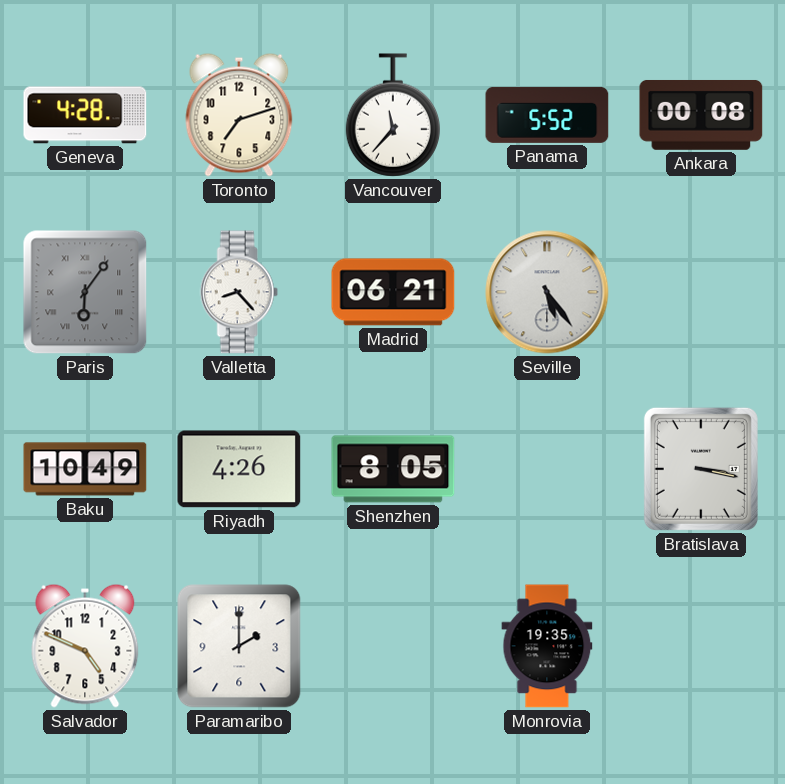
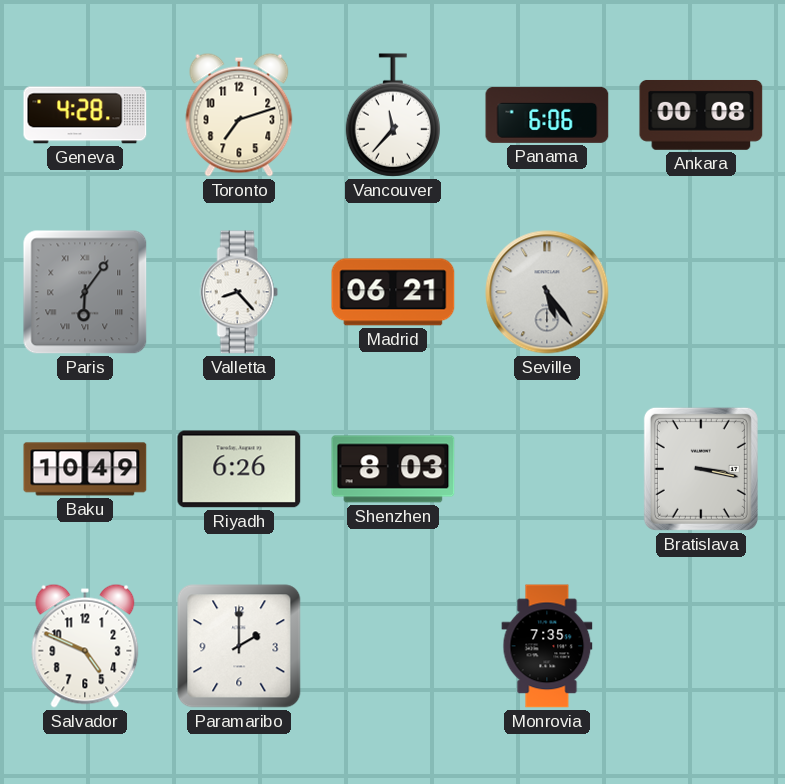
Panama: 5:52 -> 6:06 (547, 115)
Riyadh: 4:26 -> 6:26 (239, 469)
Shenzhen: 8:05 -> 8:03 (393, 469)
Monrovia: 19:35 -> 7:35 (547, 646)
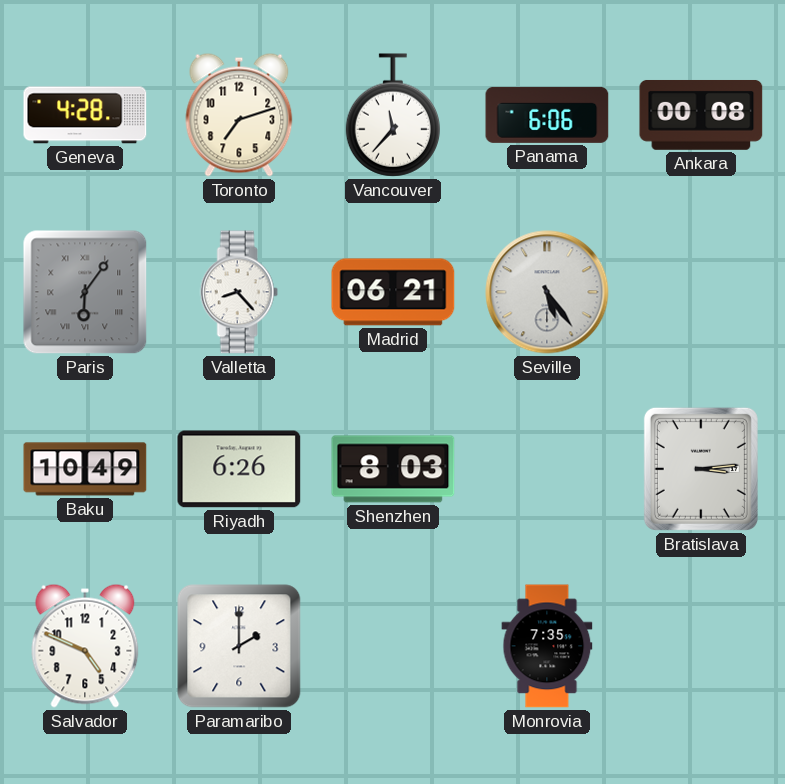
Bratislava: 3:17 -> 3:14 (701, 469)
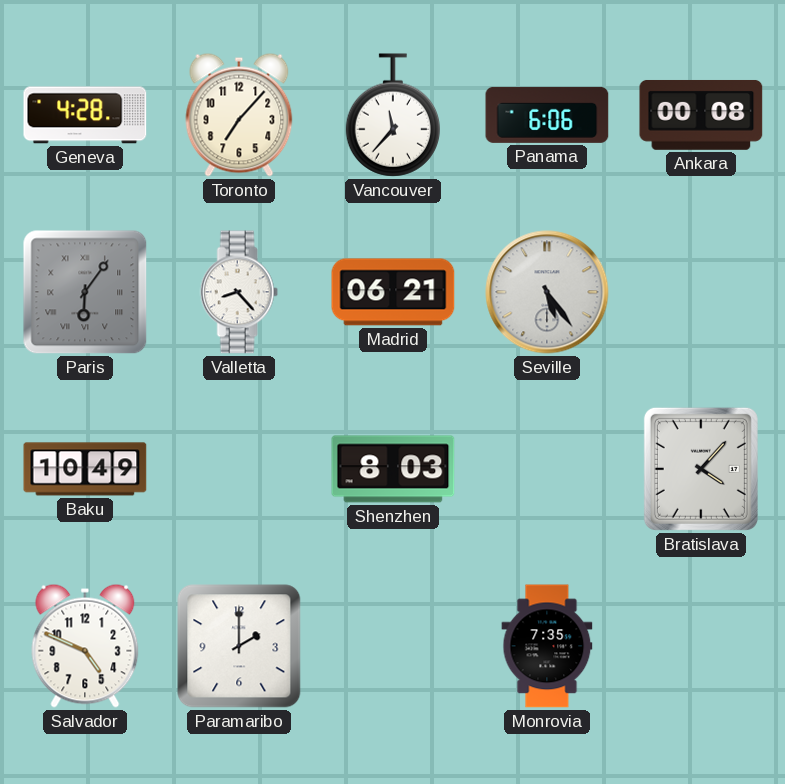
Toronto: 7:12 -> 7:07 (239, 115)
Riyadh: 6:26 -> none (239, 469)
Bratislava: 3:14 -> 4:07 (701, 469)
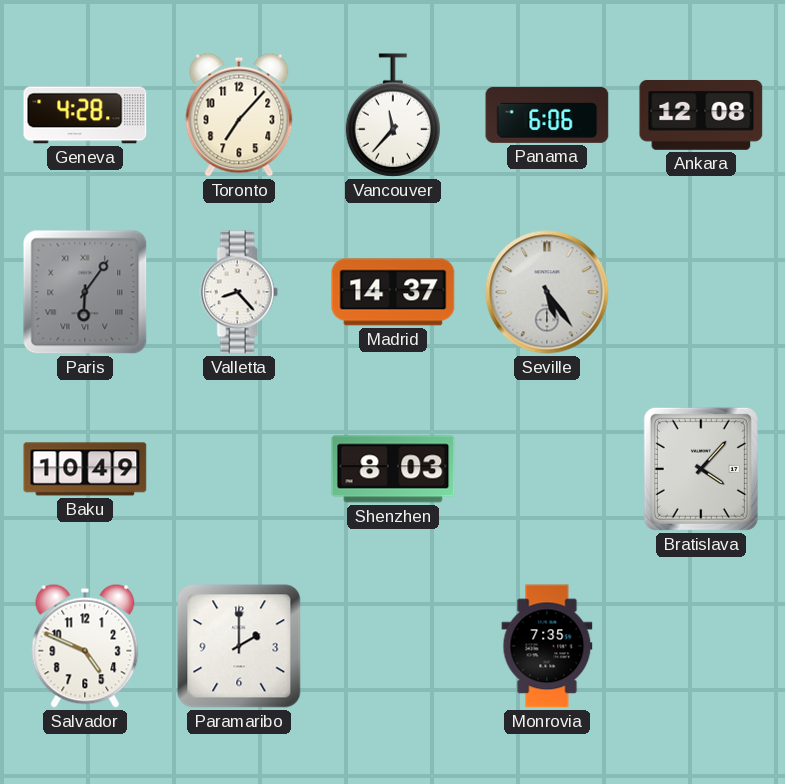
Ankara: 00:08 -> 12:08 (701, 115)
Madrid: 06:21 -> 14:37 (393, 292)
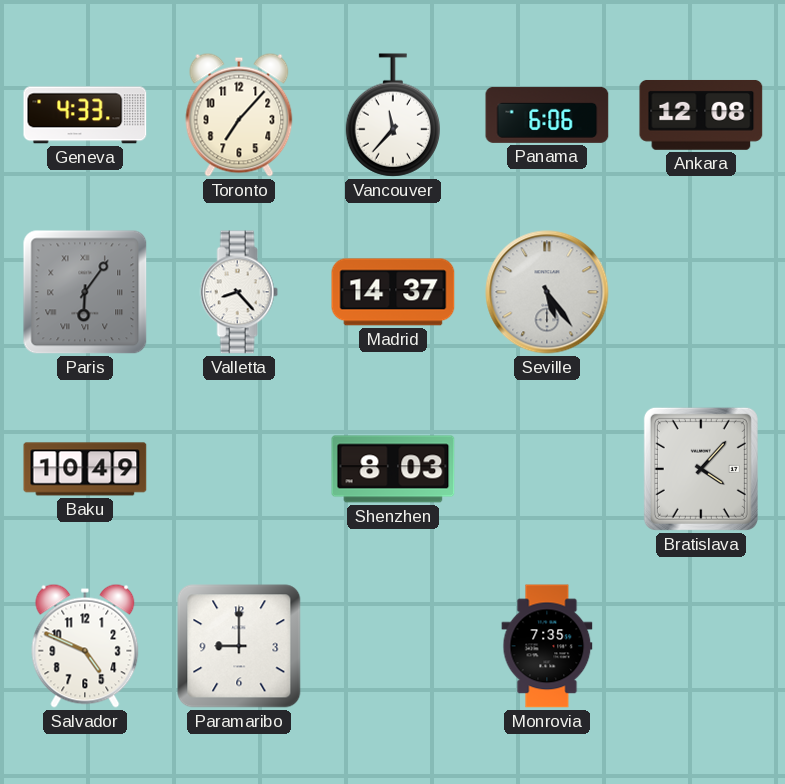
Geneva: 4:28 -> 4:33 (85, 115)
Paramaribo: 2:00 -> 9:00 (239, 646)
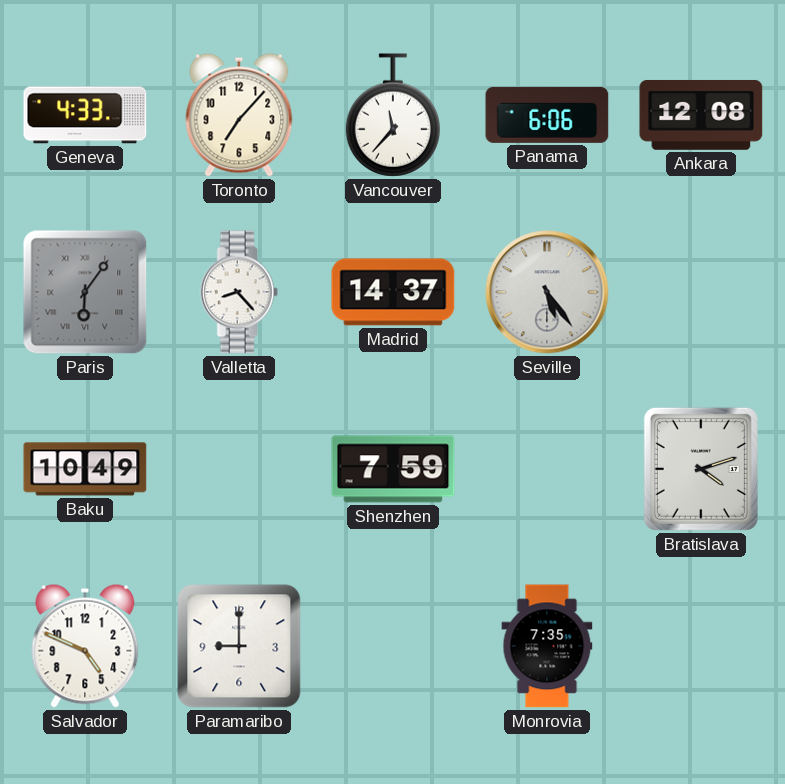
Shenzhen: 8:03 -> 7:59 (393, 469)
Bratislava: 4:07 -> 4:12 (701, 469)
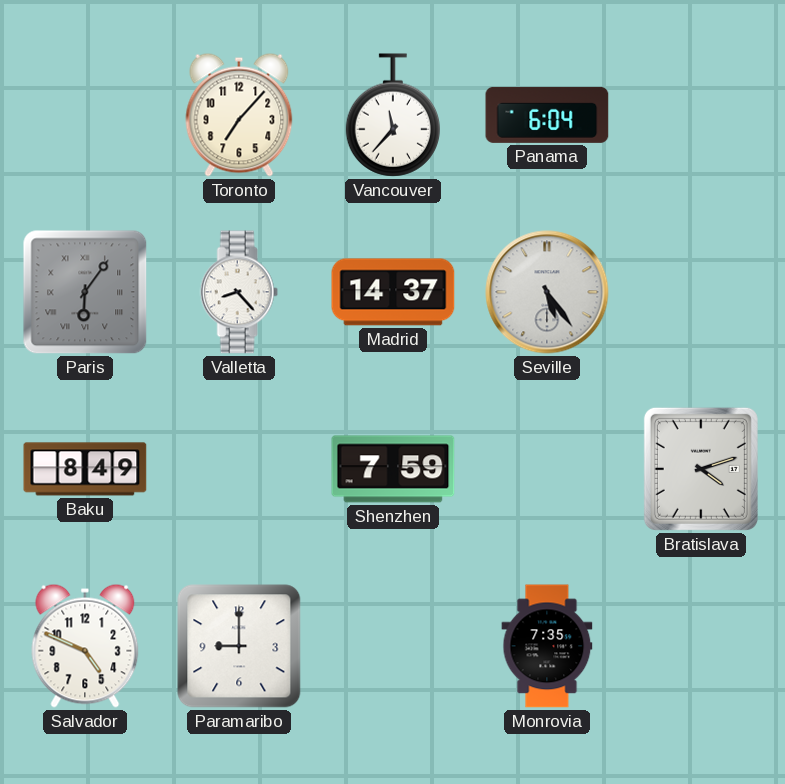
Geneva: 4:33 -> none (85, 115)
Panama: 6:06 -> 6:04 (547, 115)
Ankara: 12:08 -> none (701, 115)
Baku: 10:49 -> 8:49 (85, 469)
